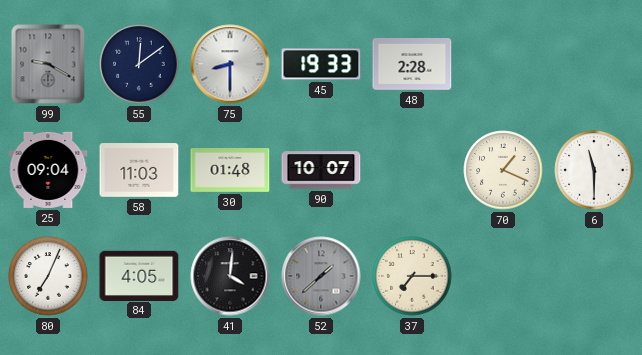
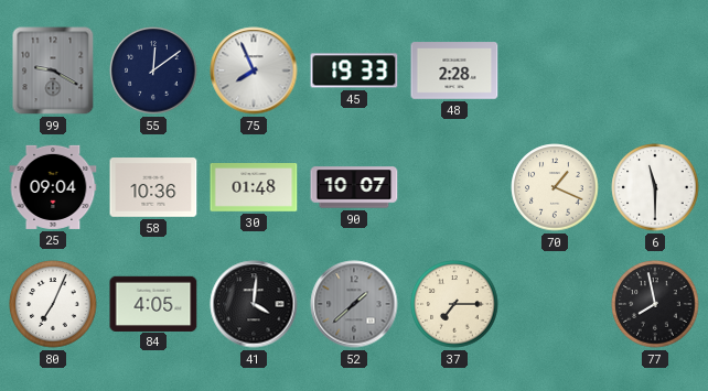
75: 8:30 -> 7:56 (254, 70)
58: 11:03 -> 10:36 (153, 187)
77: none -> 7:58 (655, 304)
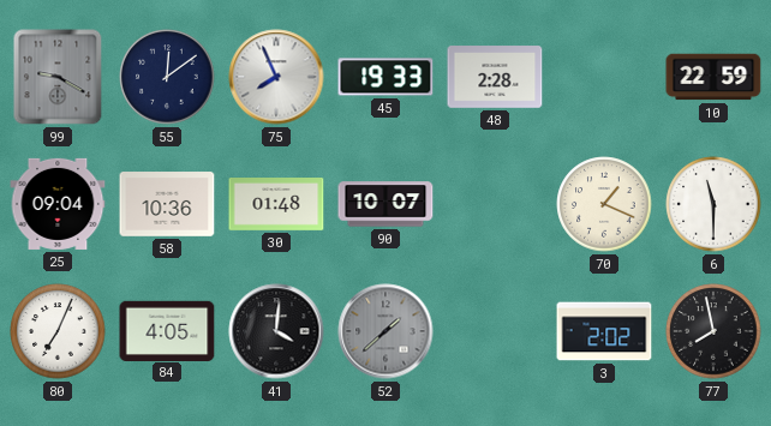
10: none -> 22:59 (713, 77)
37: 7:15 -> none (454, 304)
3: none -> 2:02 (604, 331)
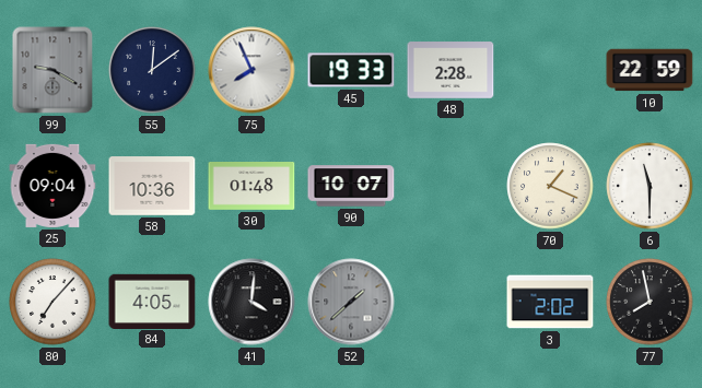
80: 7:04 -> 7:07 (52, 302)
